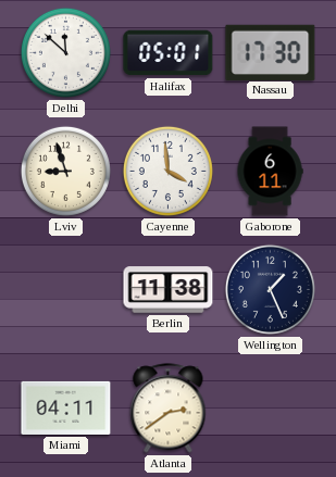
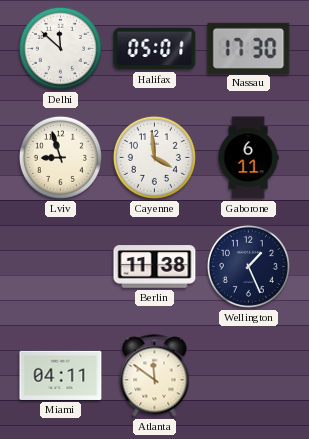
Atlanta: 2:39 -> 11:51 (155, 376)
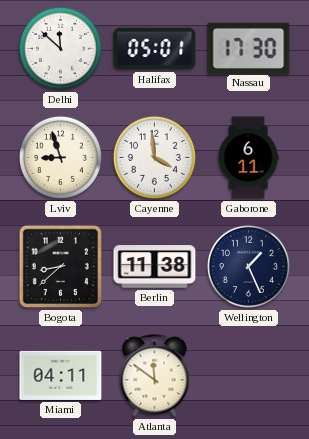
Bogota: none -> 8:38 (60, 266)
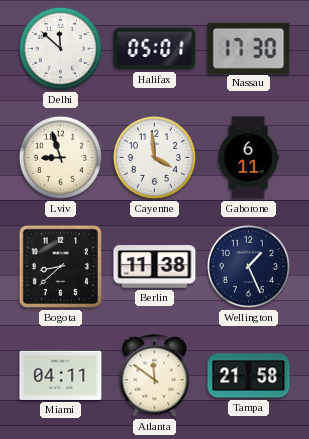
Tampa: none -> 21:58 (249, 376)
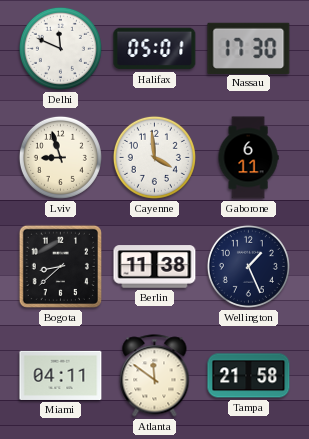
Delhi: 11:52 -> 11:49 (60, 48)
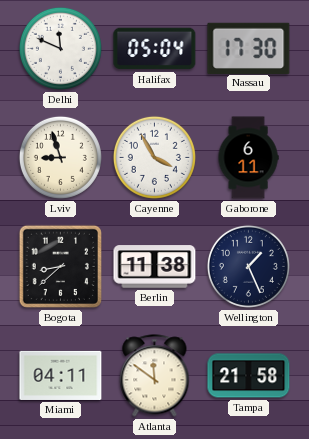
Halifax: 05:01 -> 05:04 (155, 49)
Cayenne: 3:59 -> 3:55 (154, 157)
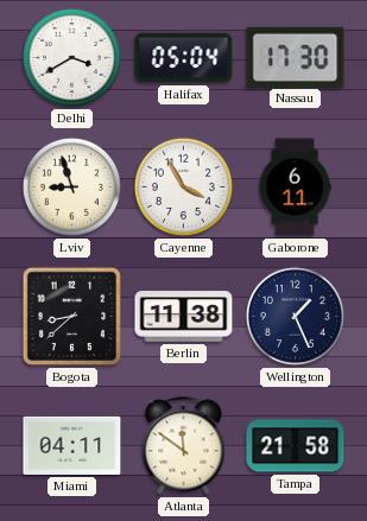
Delhi: 11:49 -> 3:40 (71, 57)
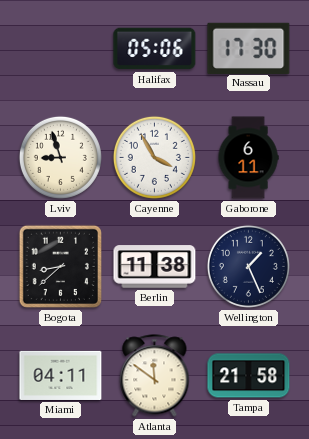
Delhi: 3:40 -> none (71, 57)
Halifax: 05:04 -> 05:06 (155, 49)
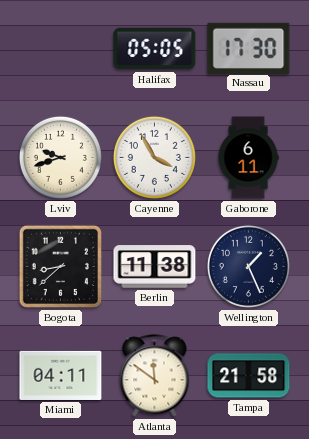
Halifax: 05:06 -> 05:05 (155, 49)
Lviv: 8:57 -> 9:42 (60, 157)
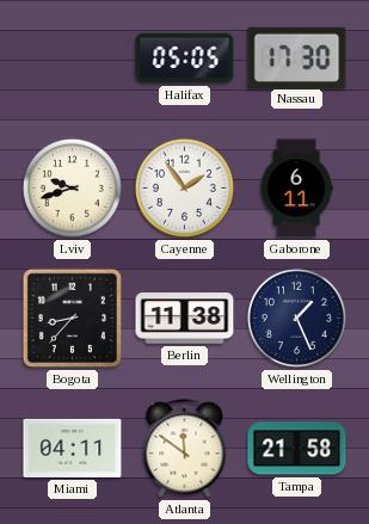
Cayenne: 3:55 -> 1:54 (184, 187)
Bogota: 8:38 -> 8:37 (72, 318)
